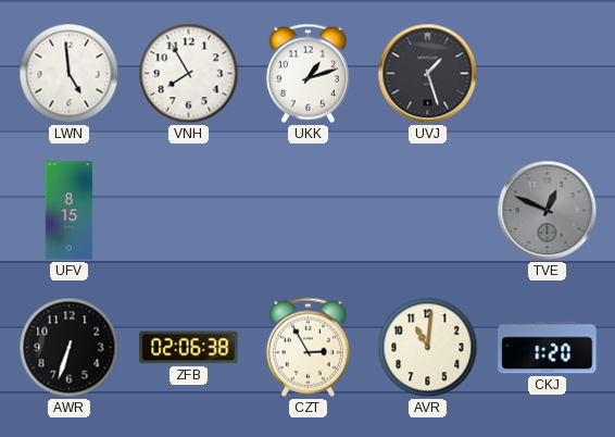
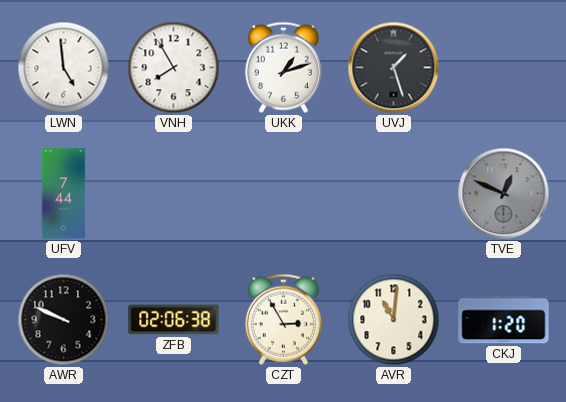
UFV: 8:15 -> 7:44 (64, 194)
AWR: 6:33 -> 9:49 (64, 320)
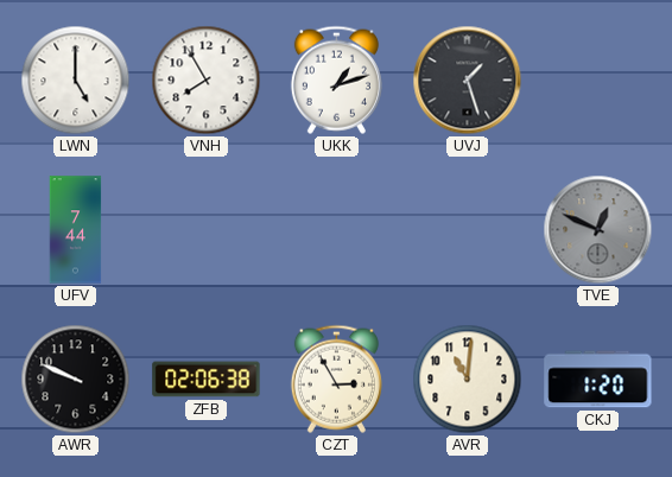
LWN: 4:59 -> 5:00 (76, 81)
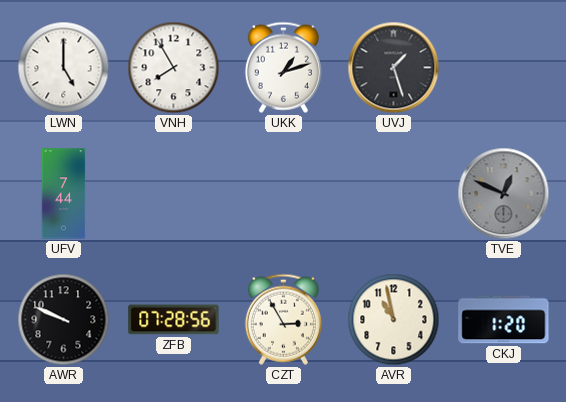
ZFB: 02:06 -> 07:28 (174, 320)
AVR: 11:01 -> 10:58 (394, 320)
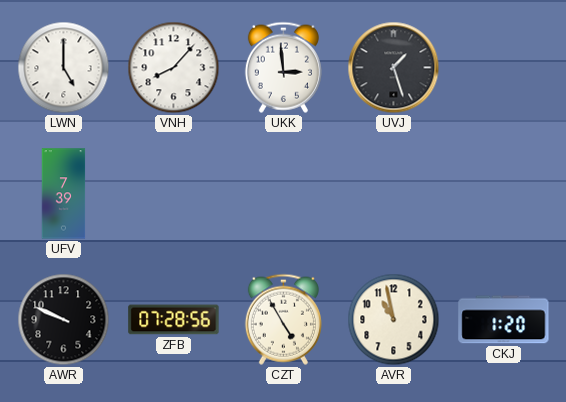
VNH: 7:55 -> 8:07 (174, 68)
UKK: 1:12 -> 2:59 (283, 67)
UFV: 7:44 -> 7:39 (64, 194)
TVE: 12:49 -> none (504, 194)
CZT: 2:55 -> 4:55 (283, 319)
